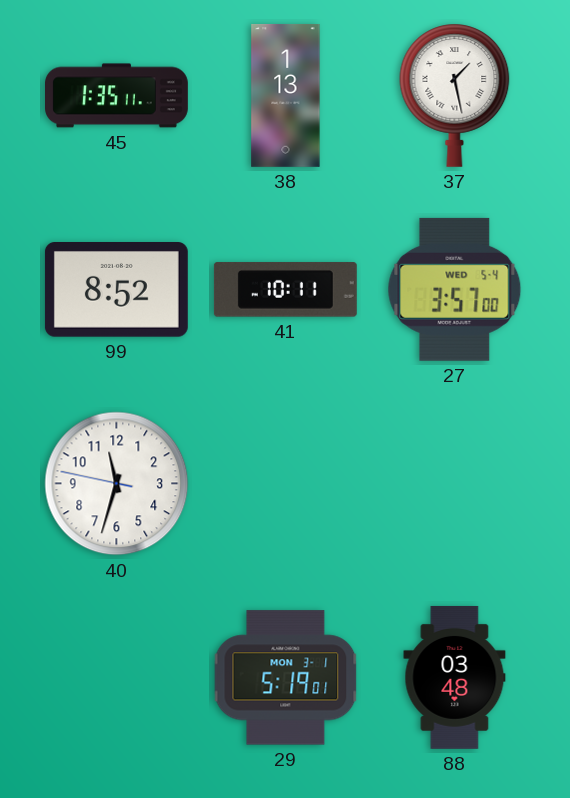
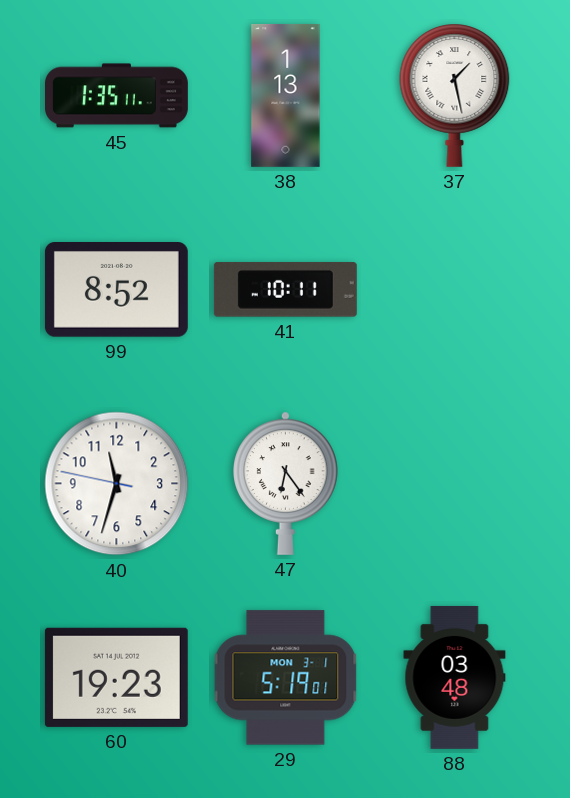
27: 3:57 -> none (455, 289)
47: none -> 6:24 (286, 483)
60: none -> 19:23 (116, 677)
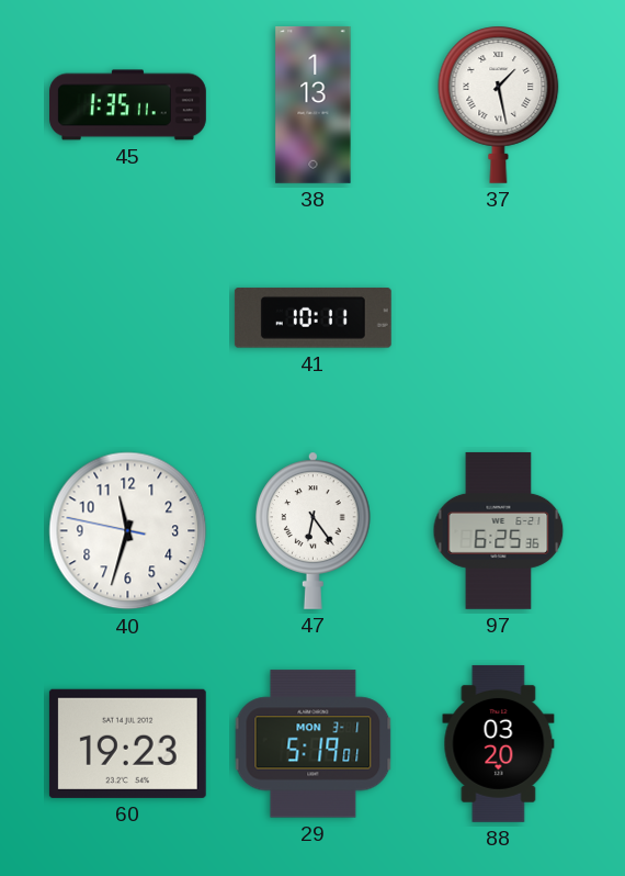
99: 8:52 -> none (116, 290)
97: none -> 6:25 (499, 530)
88: 03:48 -> 03:20 (499, 743)
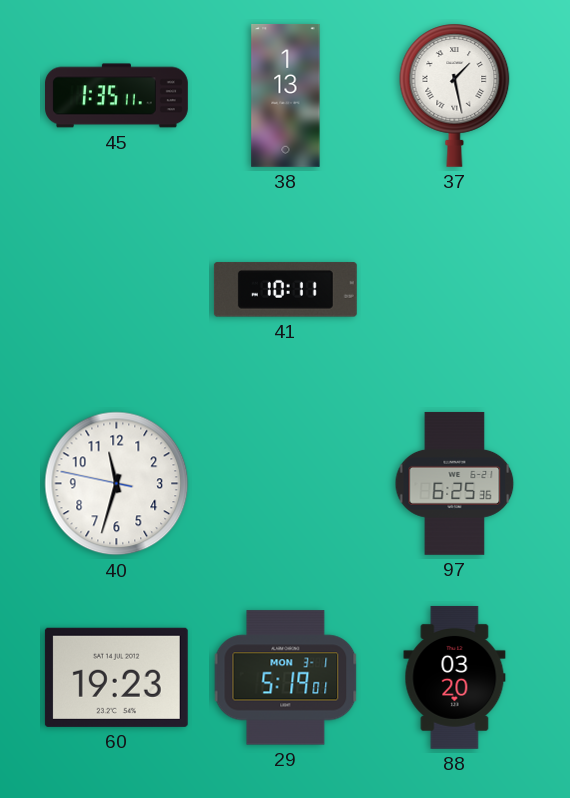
47: 6:24 -> none (314, 530)
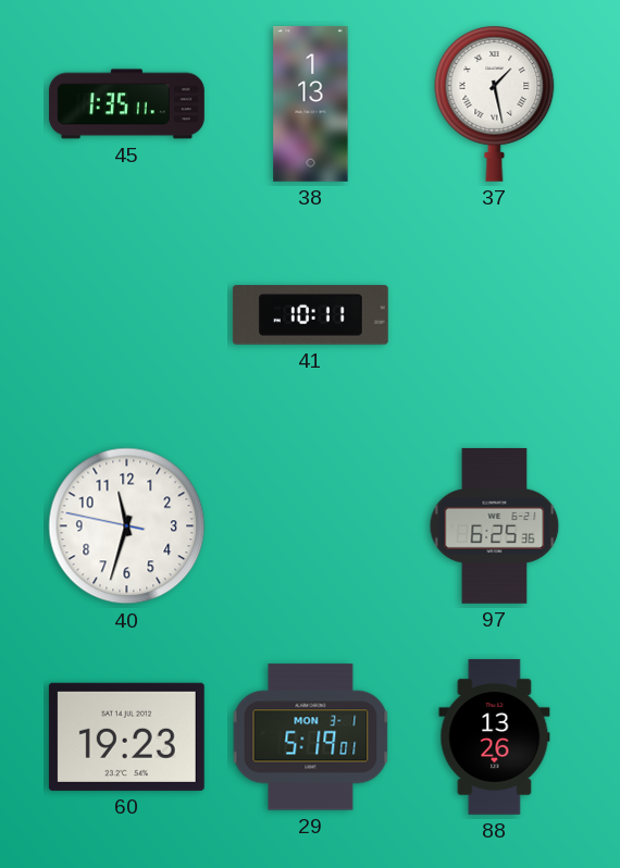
88: 03:20 -> 13:26 (495, 736)
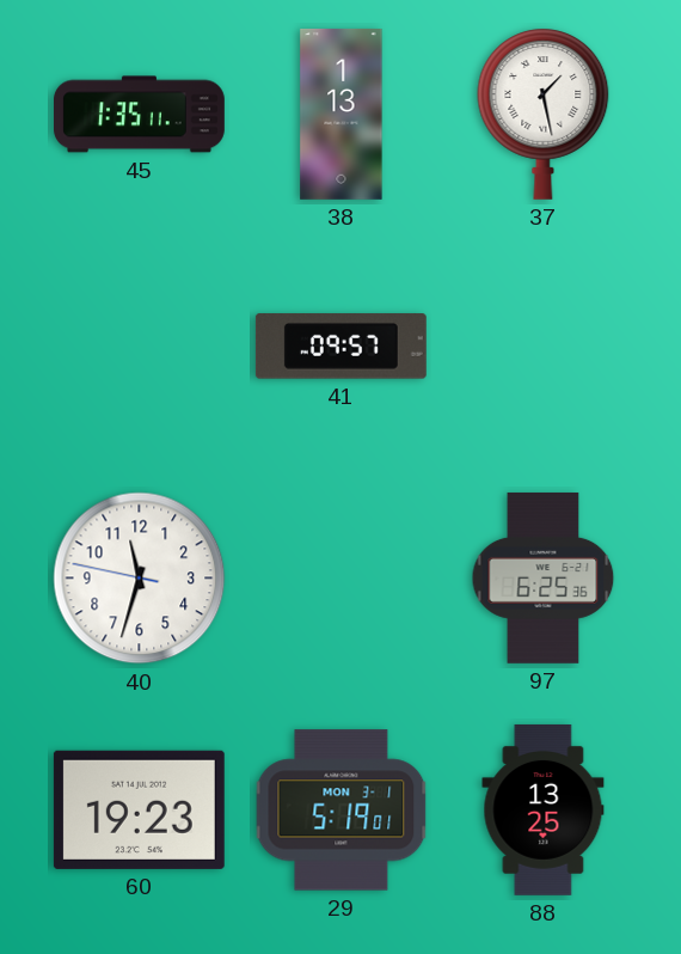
41: 10:11 -> 09:57 (340, 347)
88: 13:26 -> 13:25 (544, 809)
